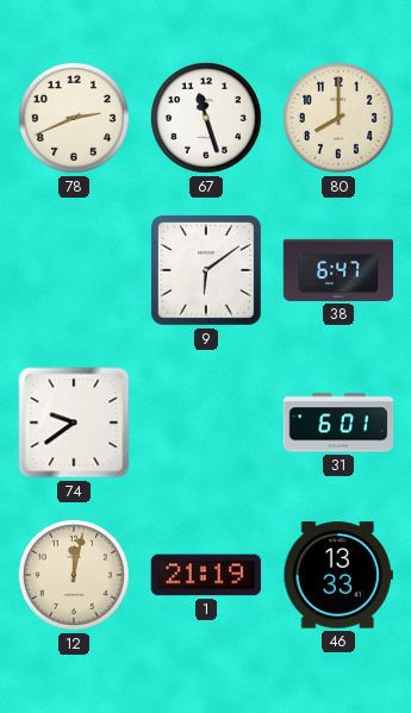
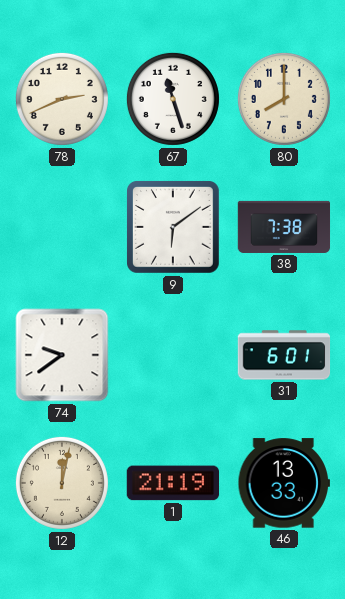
38: 6:47 -> 7:38 (284, 227)
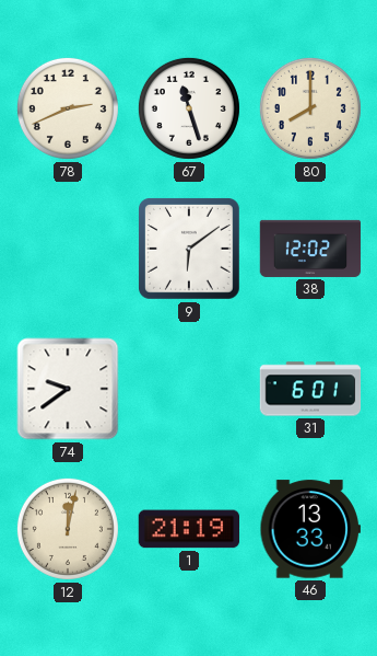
38: 7:38 -> 12:02 (310, 249)
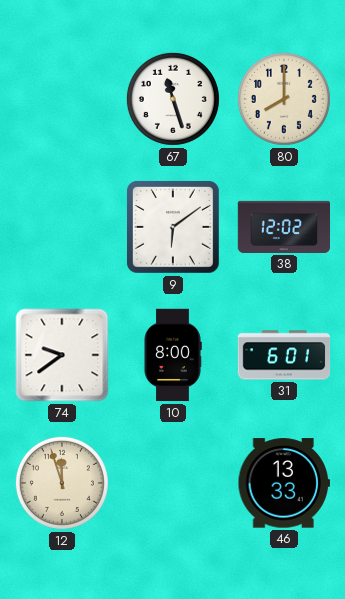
78: 2:41 -> none (68, 108)
10: none -> 8:00 (173, 355)
12: 12:02 -> 11:57 (62, 483)
1: 21:19 -> none (188, 529)
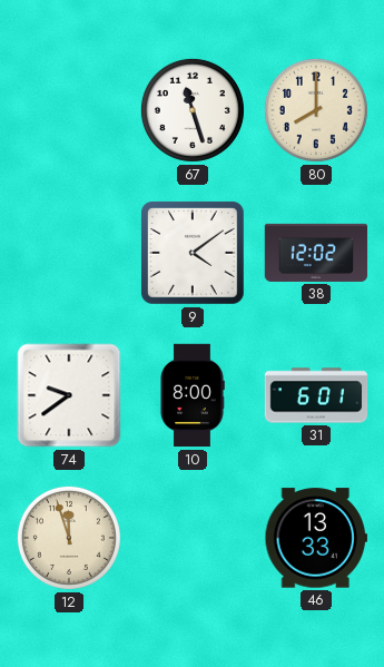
9: 6:09 -> 4:09 (194, 254)
